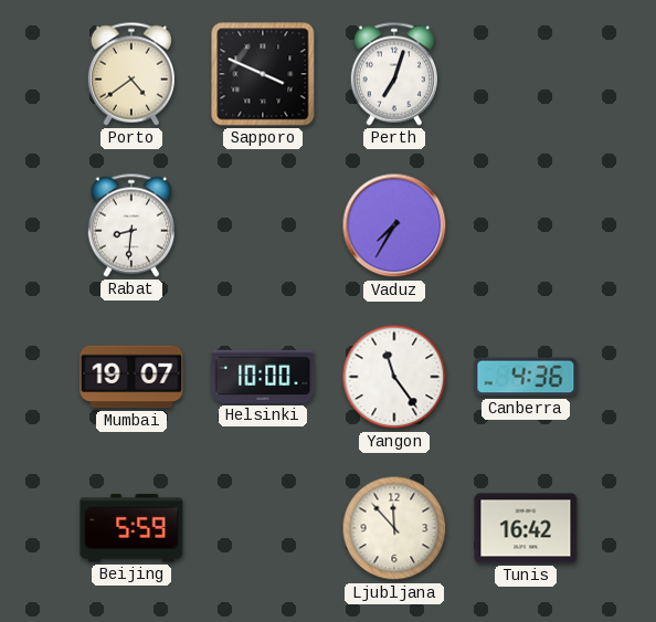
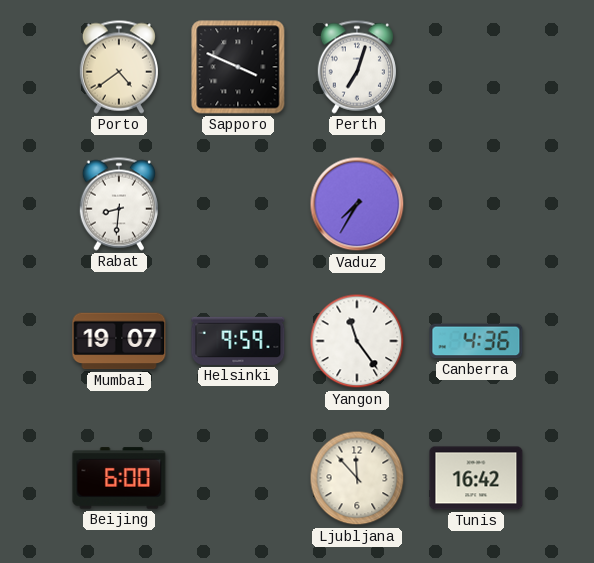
Helsinki: 10:00 -> 9:59 (238, 341)
Beijing: 5:59 -> 6:00 (119, 478)
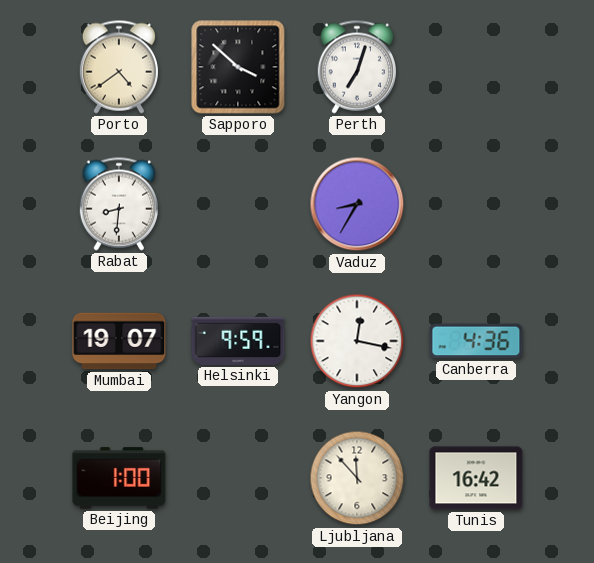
Sapporo: 3:49 -> 3:52 (238, 67)
Vaduz: 7:35 -> 8:35 (357, 204)
Yangon: 11:24 -> 12:17 (357, 341)
Beijing: 6:00 -> 1:00 (119, 478)
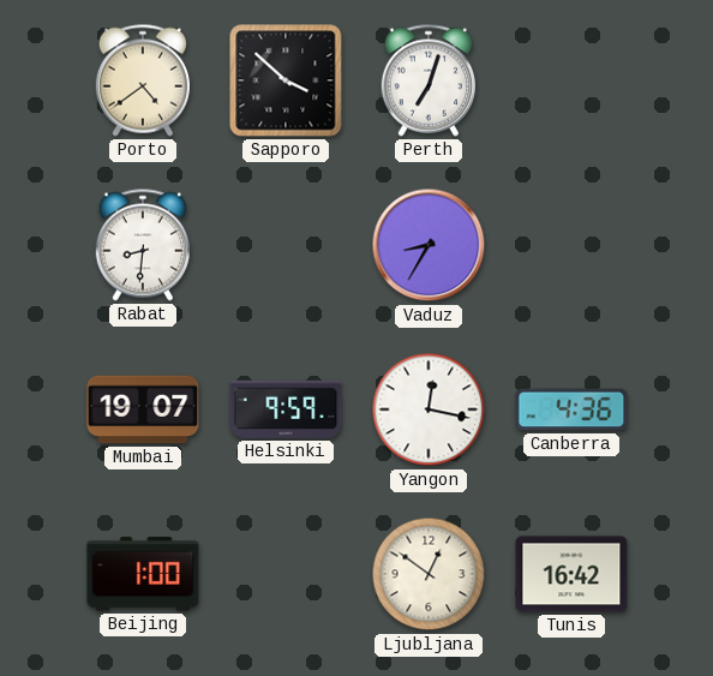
Ljubljana: 11:53 -> 12:51 (429, 574)
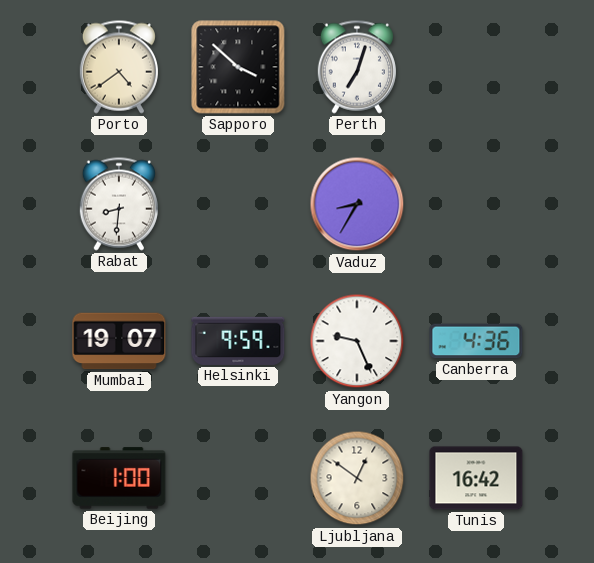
Yangon: 12:17 -> 9:26 (357, 341)
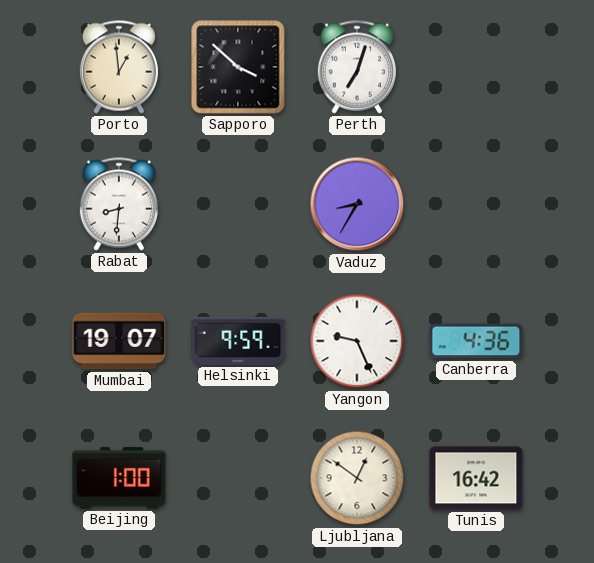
Porto: 4:39 -> 12:59 (119, 67)
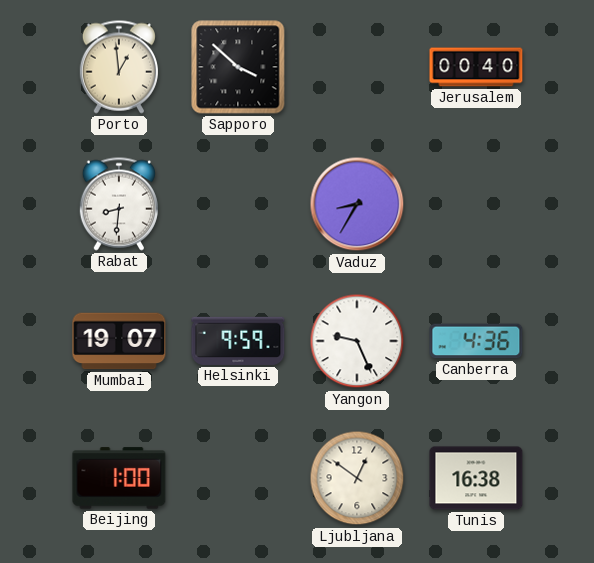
Perth: 7:03 -> none (357, 67)
Jerusalem: none -> 00:40 (476, 67)
Tunis: 16:42 -> 16:38 (476, 478)
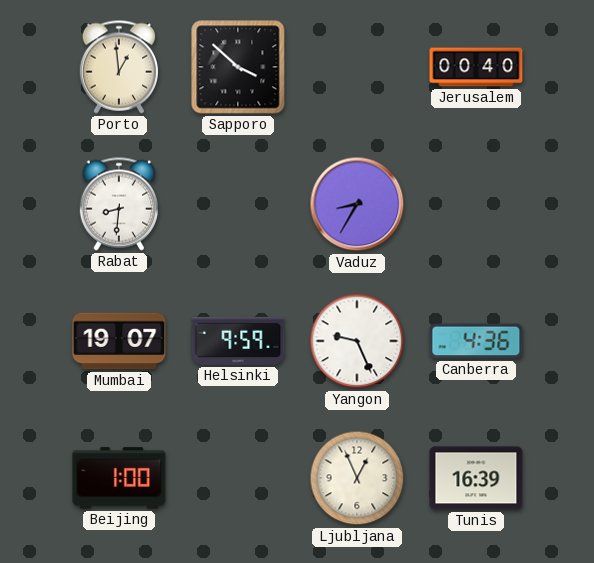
Ljubljana: 12:51 -> 12:56 (357, 478)
Tunis: 16:38 -> 16:39 (476, 478)
